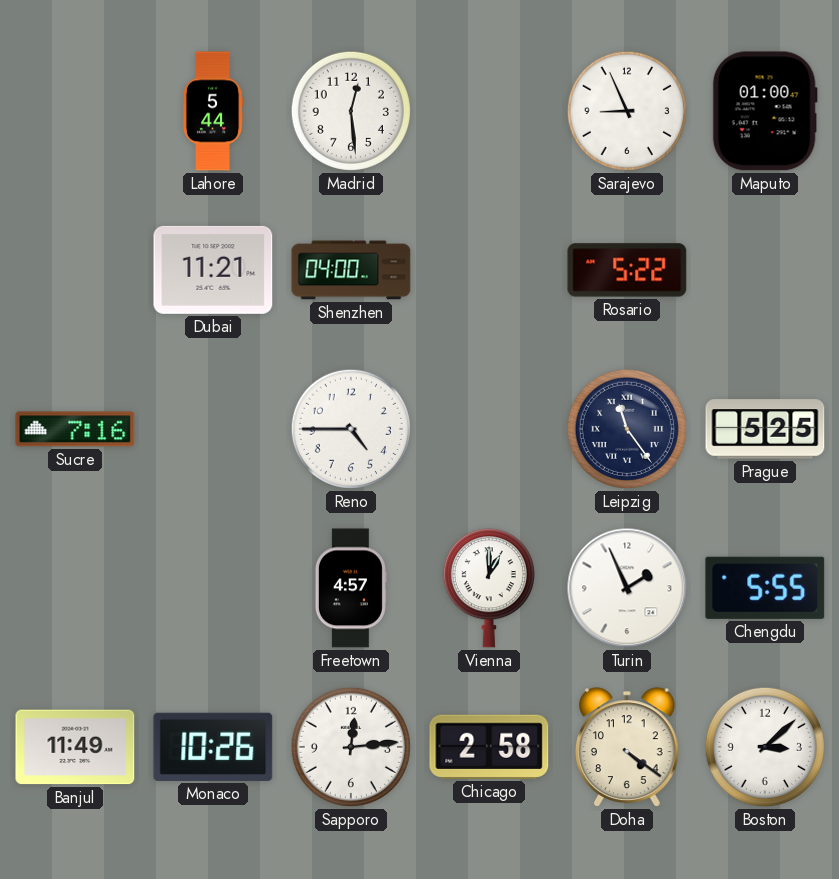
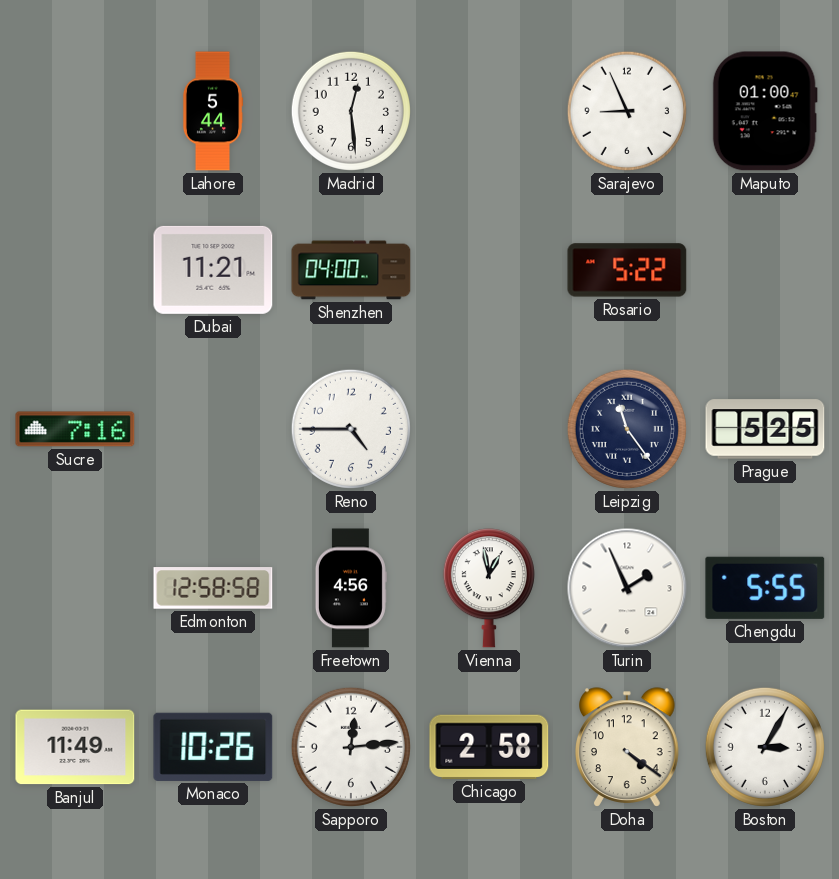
Edmonton: none -> 12:58 (213, 588)
Freetown: 4:57 -> 4:56 (351, 588)
Vienna: 1:00 -> 12:58 (489, 588)
Boston: 3:08 -> 3:05 (765, 747)
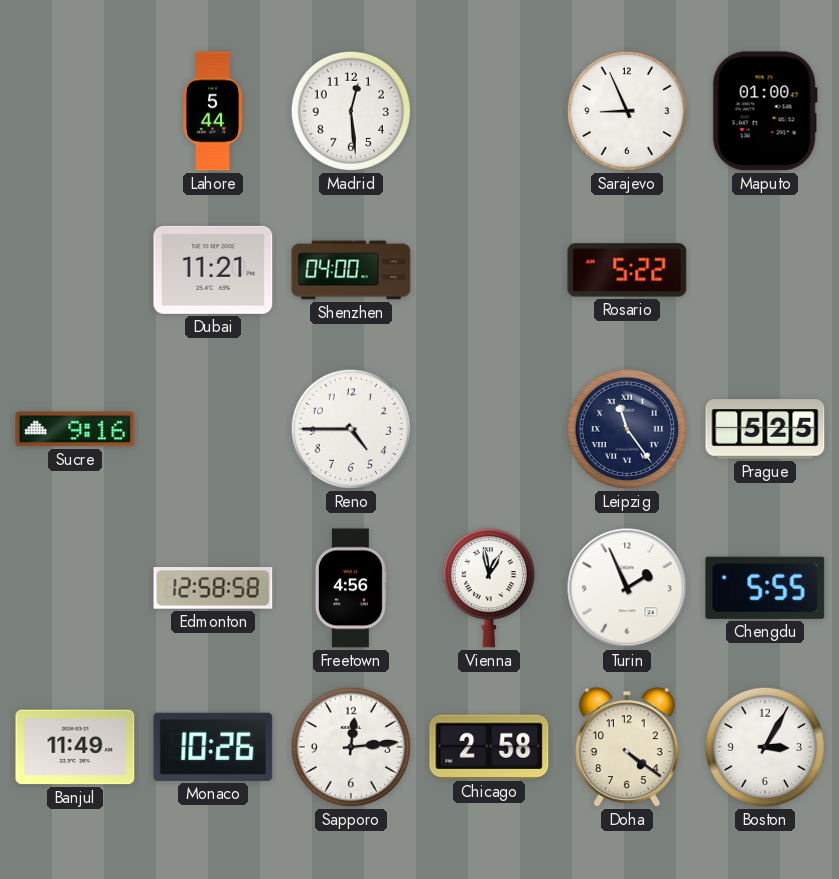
Sucre: 7:16 -> 9:16 (75, 429)
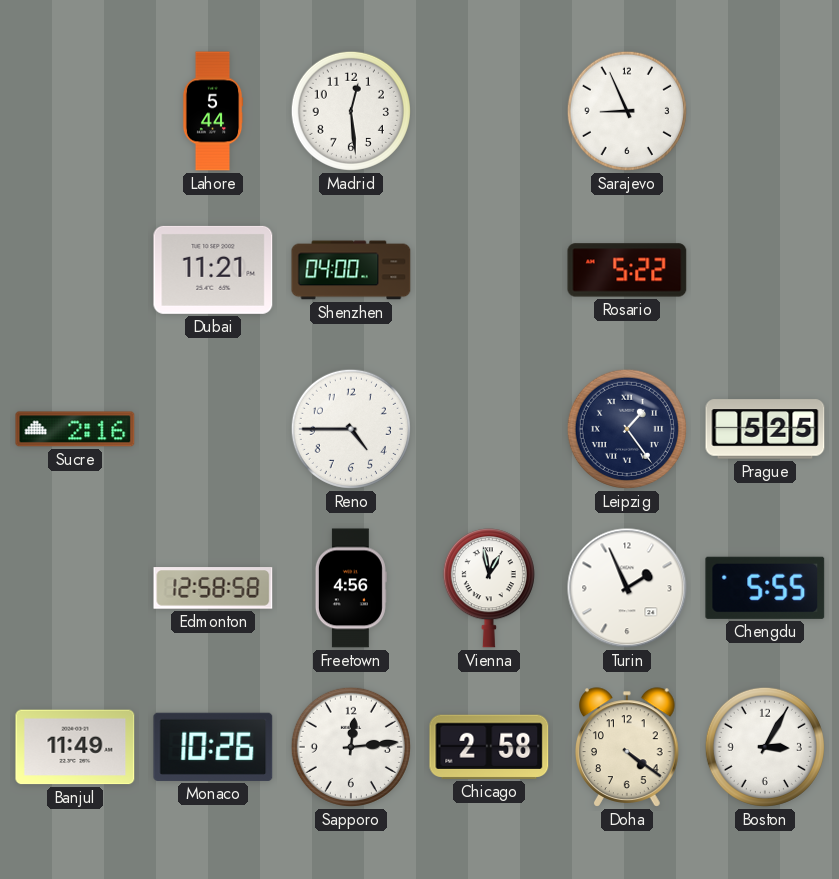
Maputo: 01:00 -> none (765, 111)
Sucre: 9:16 -> 2:16 (75, 429)
Leipzig: 11:24 -> 1:24 (627, 429)
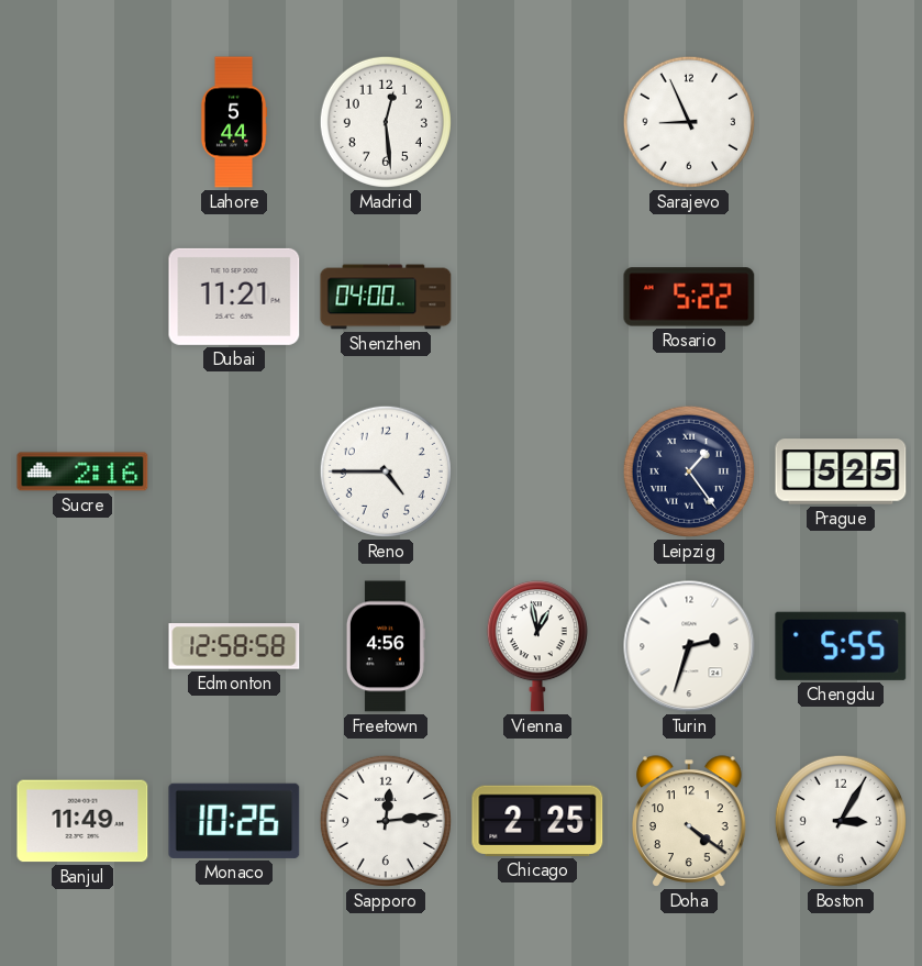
Turin: 1:56 -> 2:33 (689, 646)
Chicago: 2:58 -> 2:25 (537, 821)
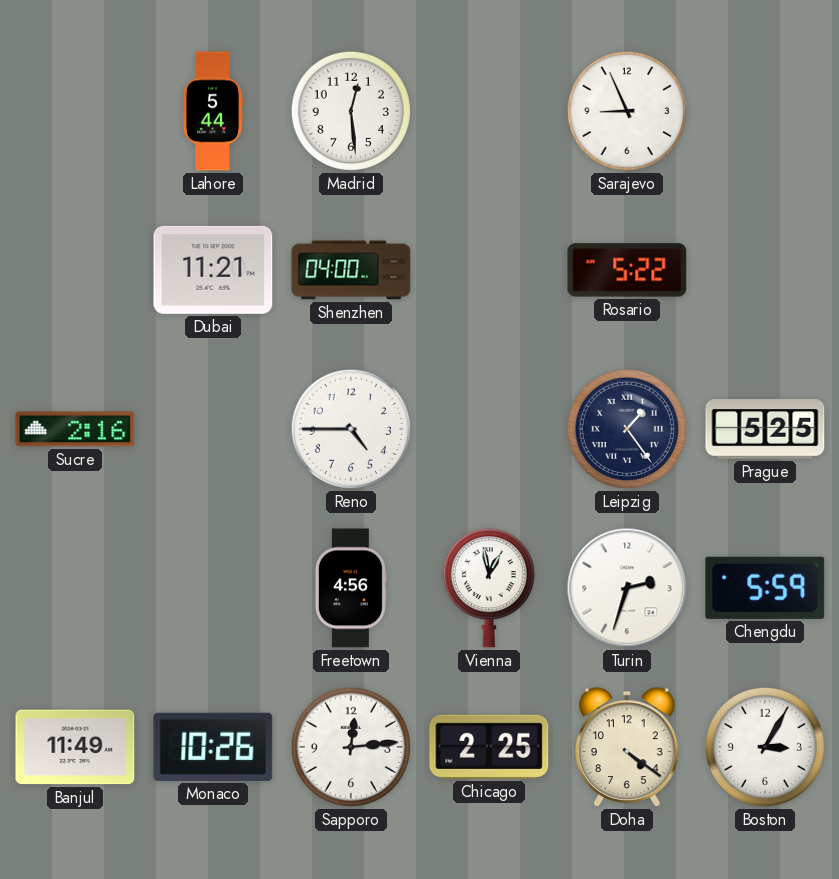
Edmonton: 12:58 -> none (234, 646)
Chengdu: 5:55 -> 5:59 (765, 588)
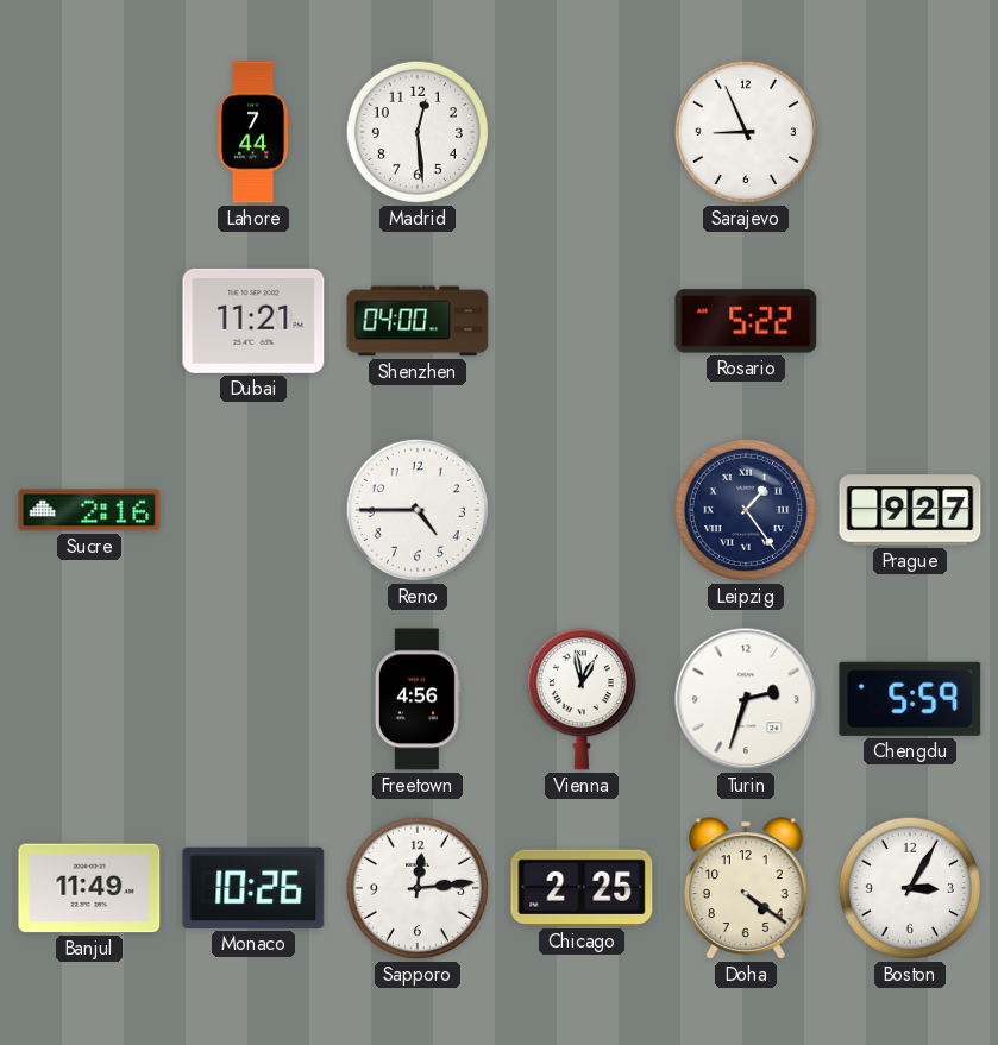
Lahore: 5:44 -> 7:44 (253, 132)
Prague: 5:25 -> 9:27 (910, 510)
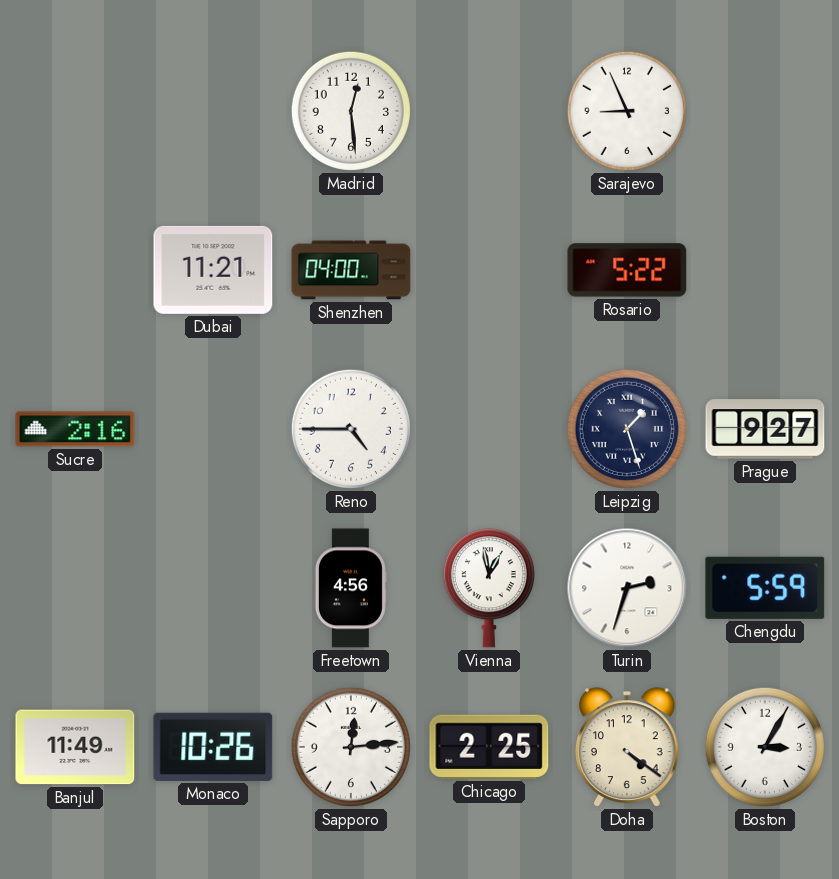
Lahore: 7:44 -> none (253, 132)
Leipzig: 1:24 -> 1:27 (627, 429)
